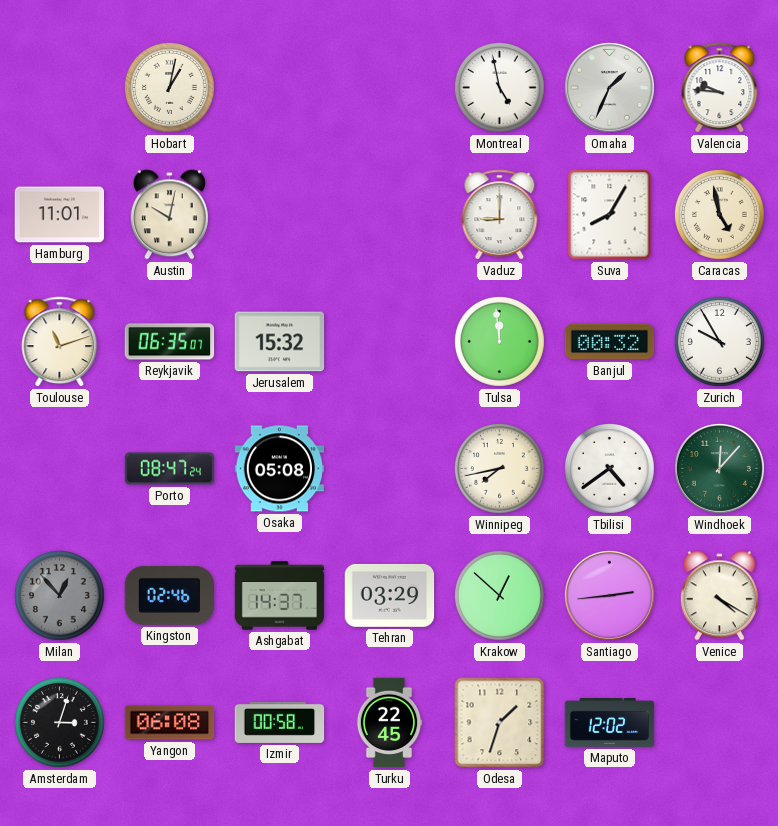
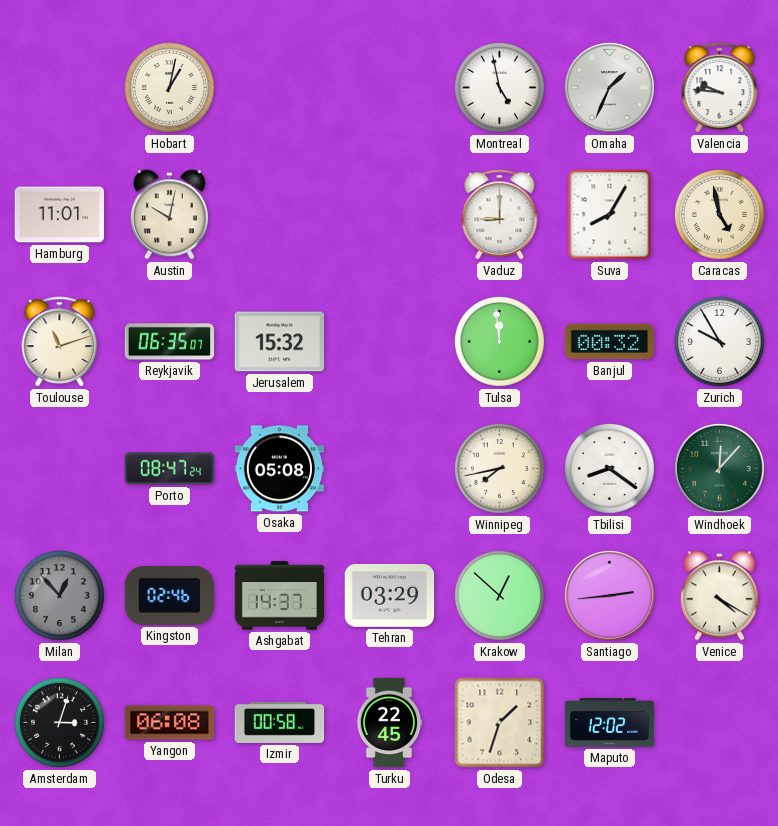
Tbilisi: 4:39 -> 8:21 (610, 469)
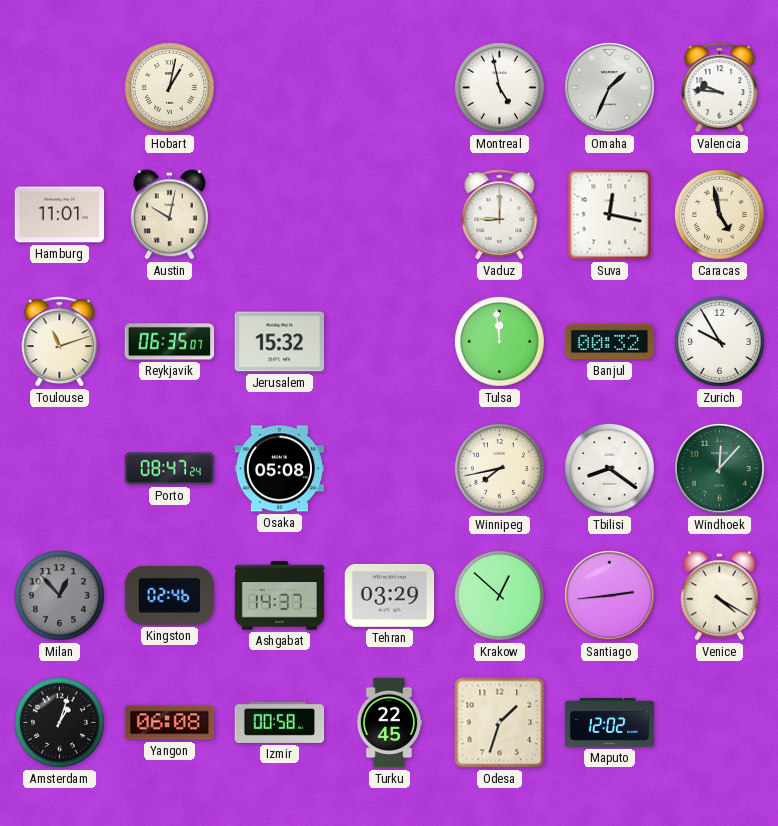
Suva: 8:05 -> 12:17 (610, 215)
Amsterdam: 3:03 -> 1:03 (60, 723)
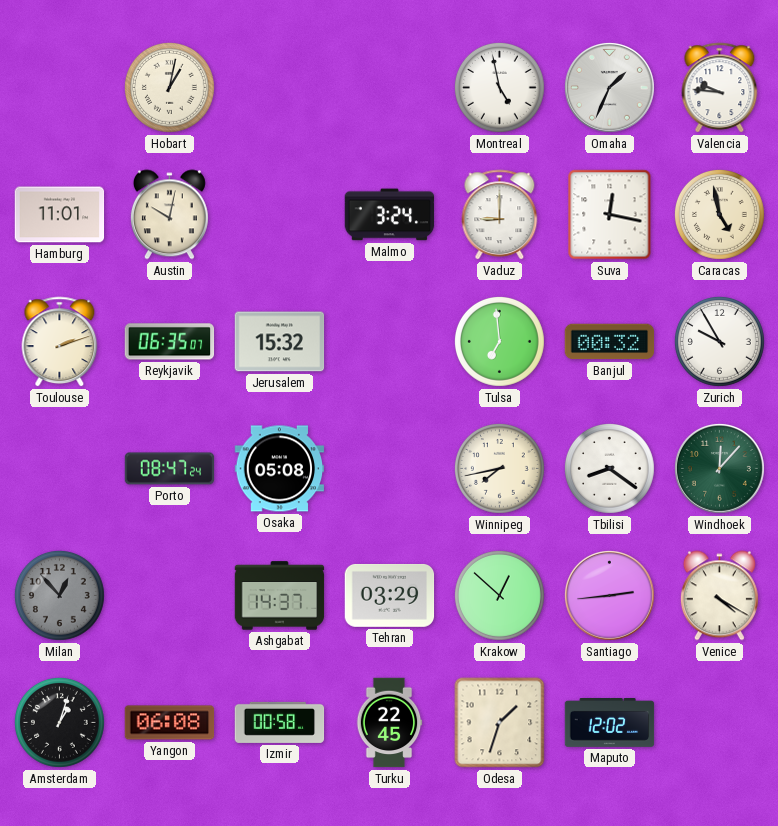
Malmo: none -> 3:24 (390, 215)
Toulouse: 11:12 -> 2:12 (60, 342)
Tulsa: 11:59 -> 6:59 (500, 342)
Kingston: 02:46 -> none (170, 595)
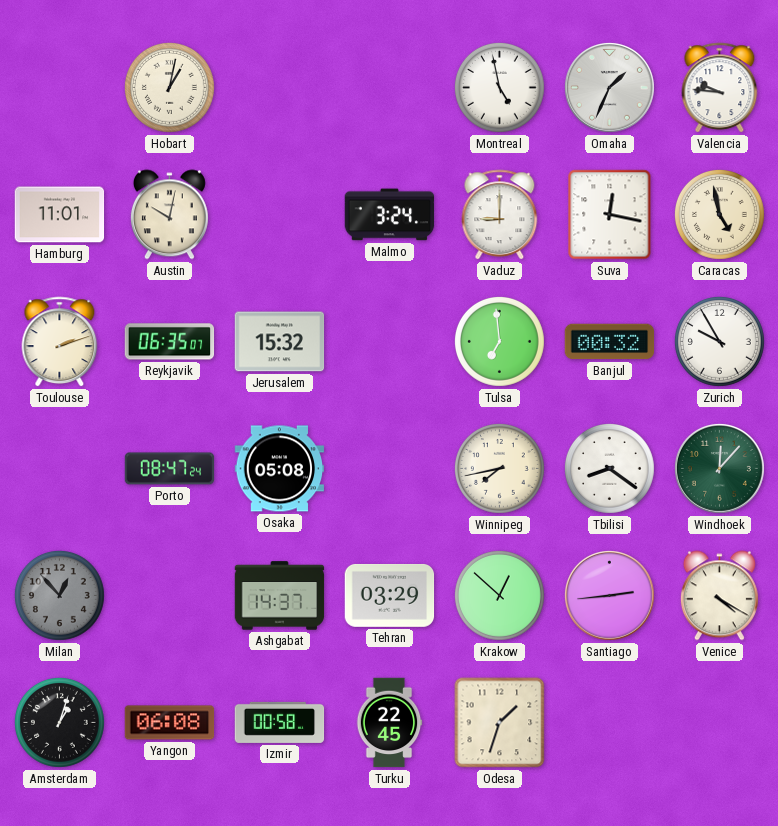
Maputo: 12:02 -> none (610, 723)
